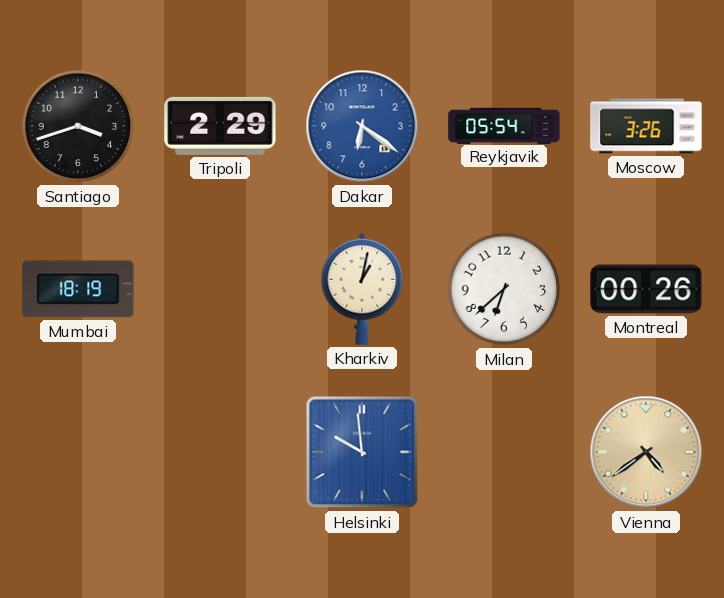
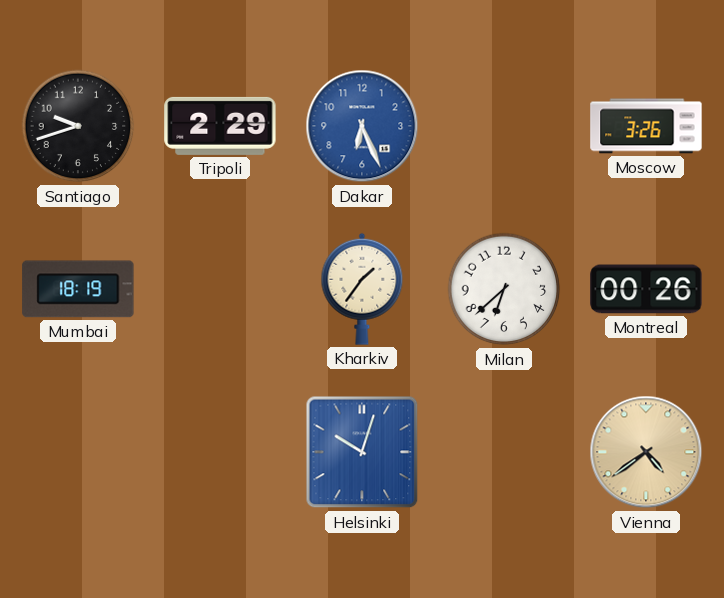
Santiago: 3:42 -> 9:42 (78, 126)
Dakar: 6:21 -> 6:26 (362, 126)
Reykjavik: 05:54 -> none (504, 125)
Kharkiv: 1:02 -> 1:36 (362, 289)
Helsinki: 9:59 -> 10:03 (362, 452)
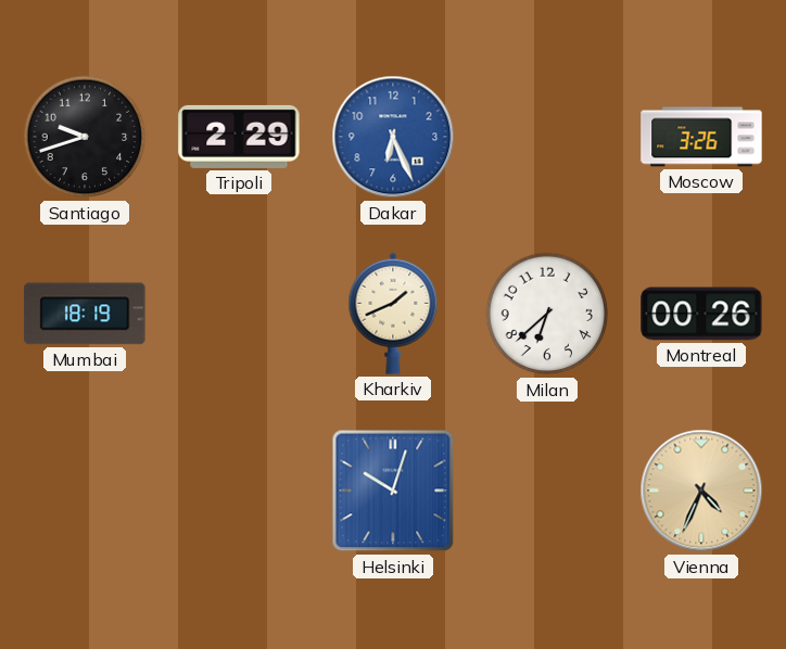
Kharkiv: 1:36 -> 1:41 (393, 314)
Vienna: 4:39 -> 4:34 (701, 491)
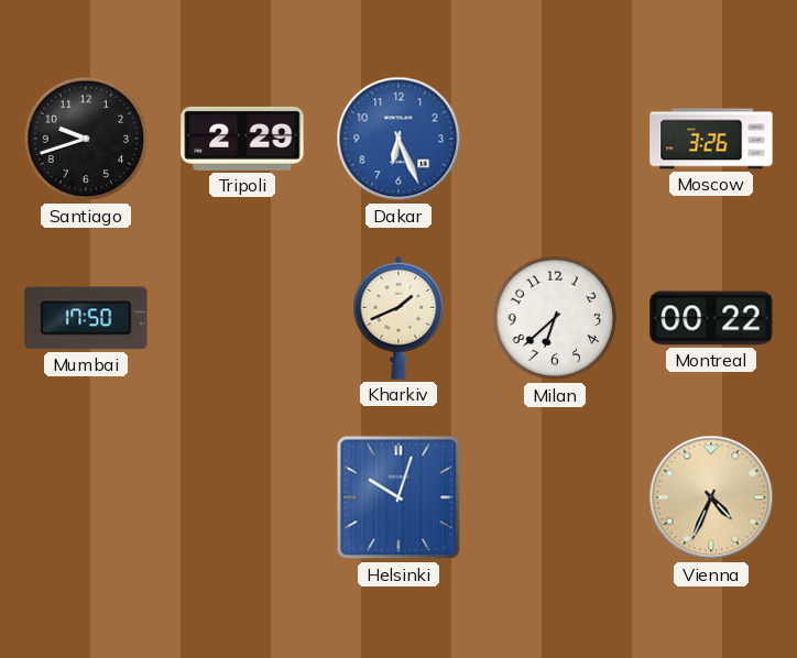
Mumbai: 18:19 -> 17:50 (86, 318)
Montreal: 00:26 -> 00:22 (711, 318)
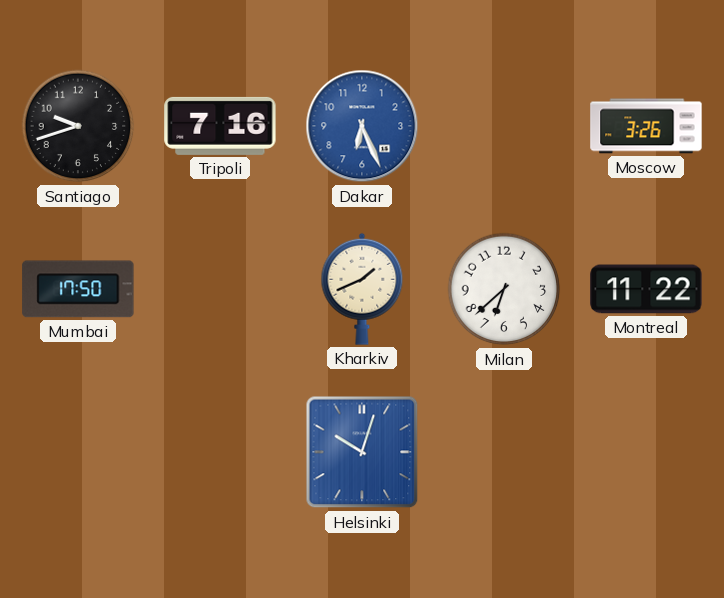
Tripoli: 2:29 -> 7:16 (220, 126)
Montreal: 00:22 -> 11:22 (646, 289)
Vienna: 4:34 -> none (711, 497)
